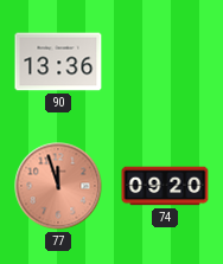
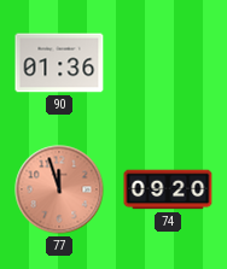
90: 13:36 -> 01:36 (59, 63)
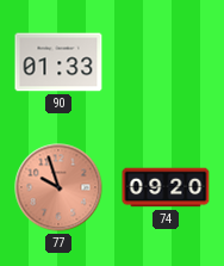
90: 01:36 -> 01:33 (58, 62)
77: 11:57 -> 9:57 (58, 187)
